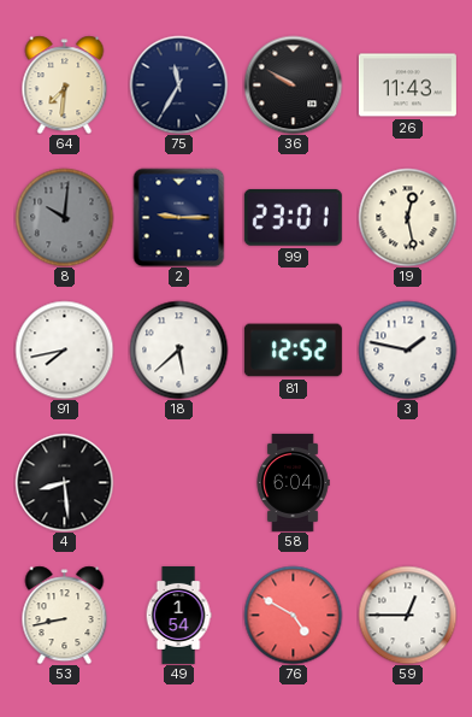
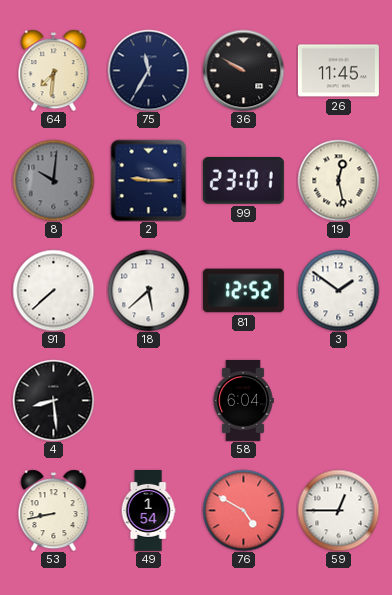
26: 11:43 -> 11:45 (338, 71)
91: 7:43 -> 7:38 (53, 290)
3: 1:47 -> 1:51 (338, 290)
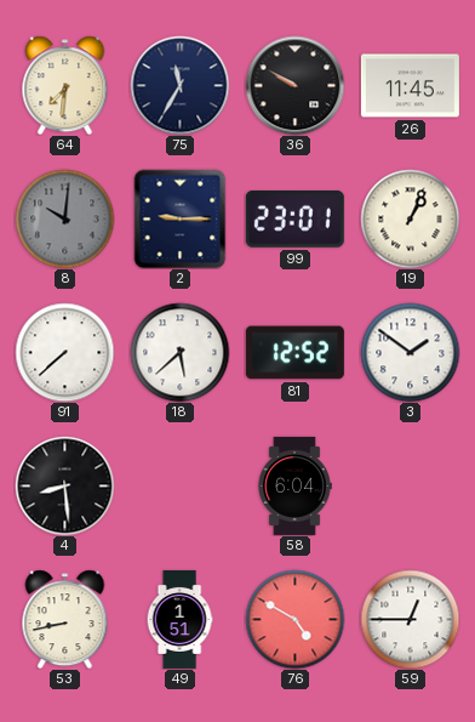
19: 12:28 -> 1:04 (410, 218)
49: 1:54 -> 1:51 (179, 619)
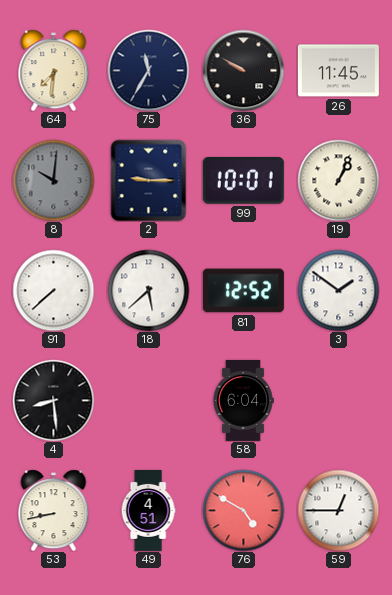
99: 23:01 -> 10:01 (243, 180)
49: 1:51 -> 4:51 (148, 510)
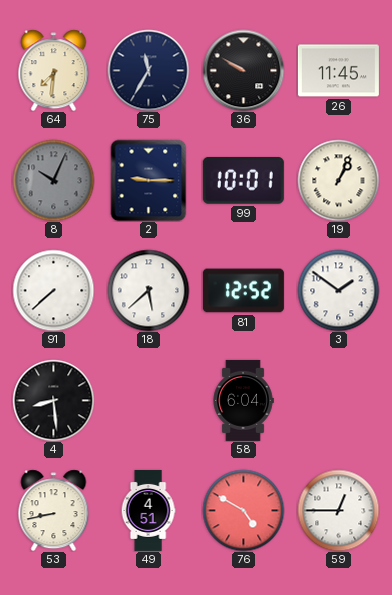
8: 10:01 -> 10:04 (53, 180)
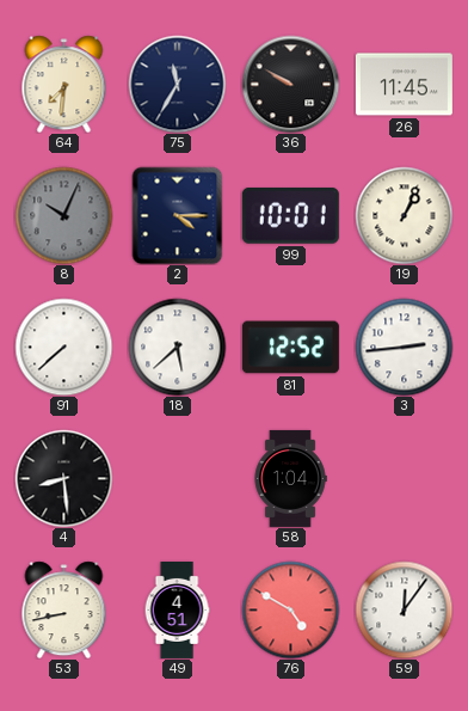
2: 9:15 -> 4:15 (178, 215)
3: 1:51 -> 2:44 (404, 347)
58: 6:04 -> 1:04 (290, 478)
59: 12:45 -> 12:06 (404, 609)
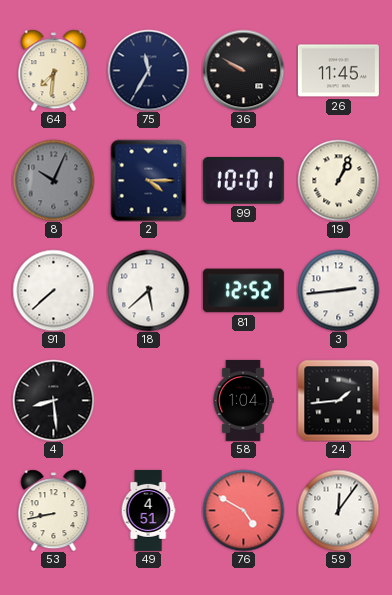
24: none -> 1:44 (338, 400)
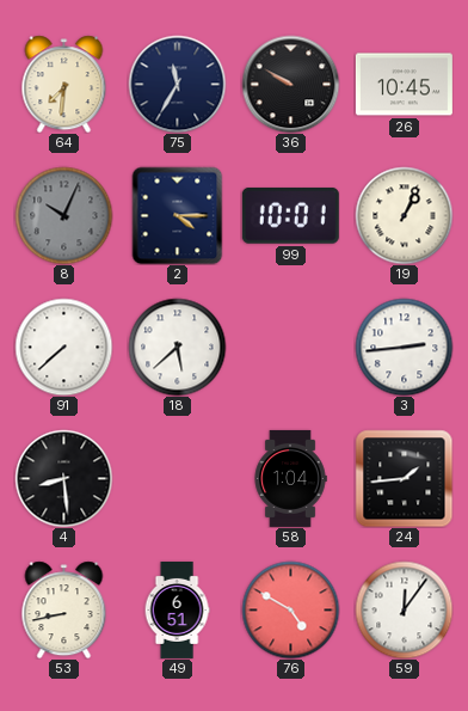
26: 11:45 -> 10:45 (404, 85)
81: 12:52 -> none (243, 291)
49: 4:51 -> 6:51 (177, 609)
